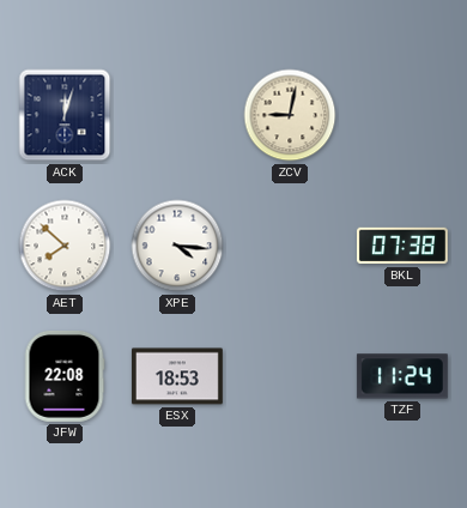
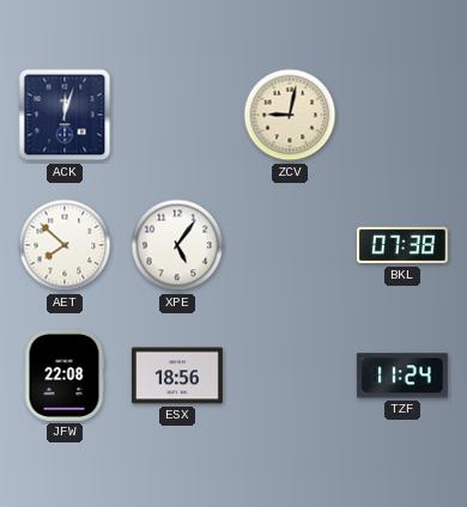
XPE: 4:16 -> 5:06 (177, 245)
ESX: 18:53 -> 18:56 (177, 375)
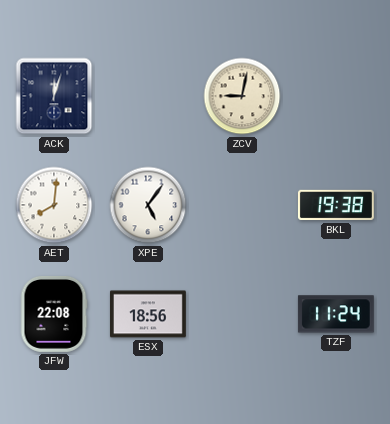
AET: 7:52 -> 8:01 (54, 205)
BKL: 07:38 -> 19:38 (336, 205)
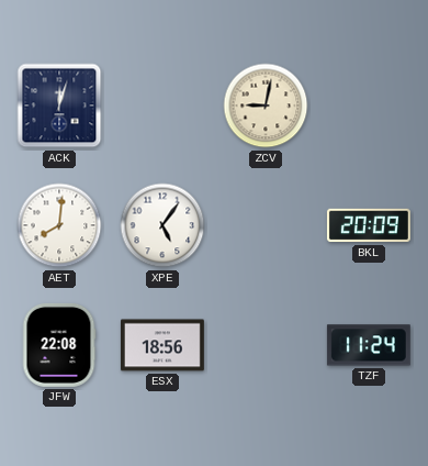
BKL: 19:38 -> 20:09 (369, 225)
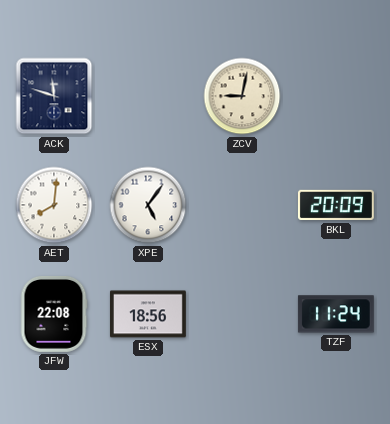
ACK: 12:03 -> 11:48 (54, 96)
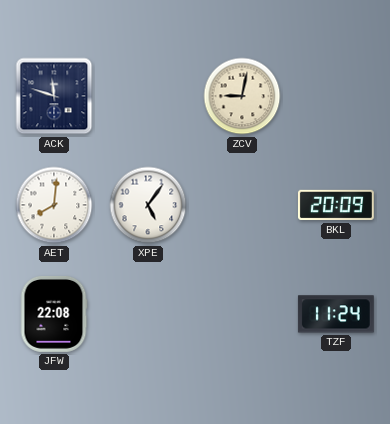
ESX: 18:56 -> none (148, 314)
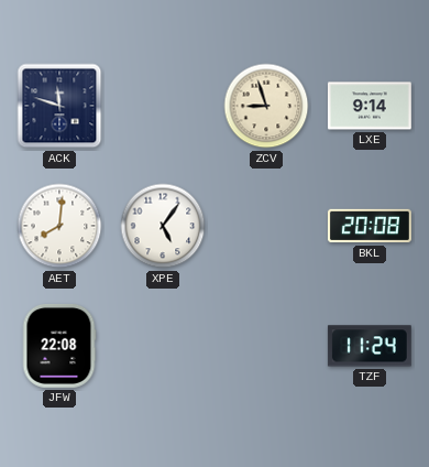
ZCV: 9:02 -> 8:57 (266, 106)
LXE: none -> 9:14 (370, 106)
BKL: 20:09 -> 20:08 (370, 226)
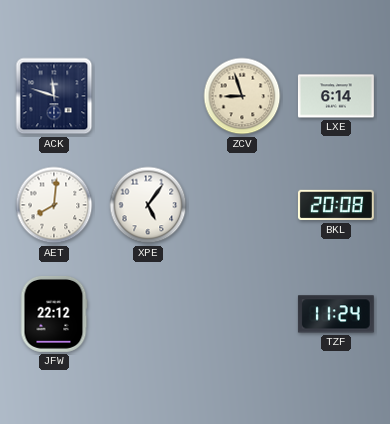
LXE: 9:14 -> 6:14 (336, 96)
JFW: 22:08 -> 22:12 (54, 314)
